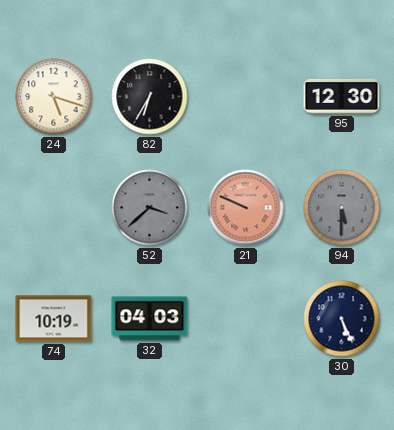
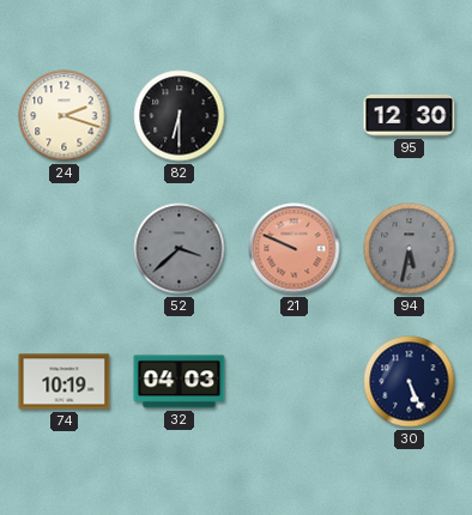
24: 5:18 -> 2:18 (65, 116)
82: 6:35 -> 6:30 (180, 116)
94: 5:30 -> 5:32 (410, 249)
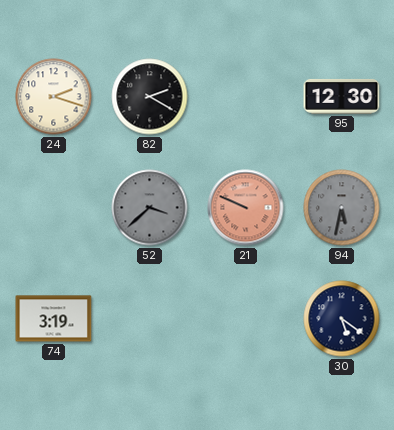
82: 6:30 -> 2:20 (150, 97)
74: 10:19 -> 3:19 (54, 319)
32: 04:03 -> none (180, 382)
30: 5:26 -> 5:21 (342, 319)
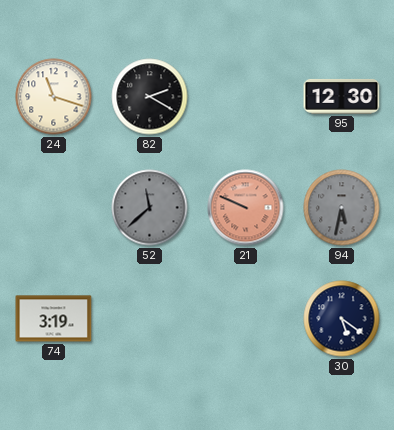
24: 2:18 -> 11:18 (54, 97)
52: 3:38 -> 11:38 (150, 208)
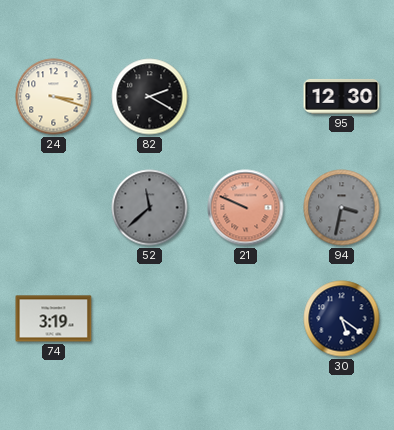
24: 11:18 -> 3:18 (54, 97)
94: 5:32 -> 3:32 (342, 208)
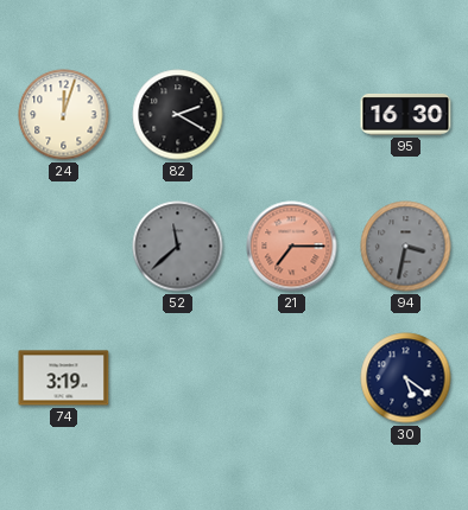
24: 3:18 -> 12:03 (64, 115)
95: 12:30 -> 16:30 (406, 115)
21: 9:49 -> 7:15 (292, 247)
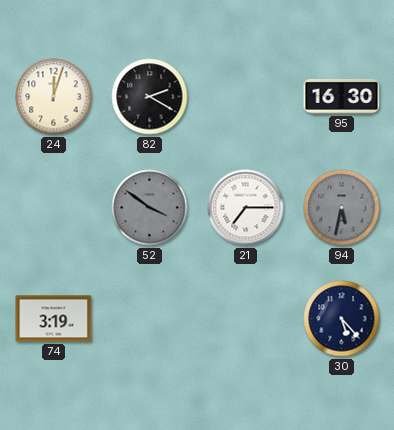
52: 11:38 -> 3:51 (150, 208)
21 dial: salmon -> white (246, 208)
94: 3:32 -> 5:32 (342, 208)
30: 5:21 -> 5:23 (342, 319)
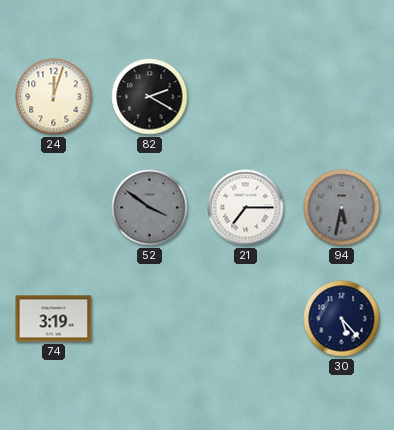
95: 16:30 -> none (342, 97)
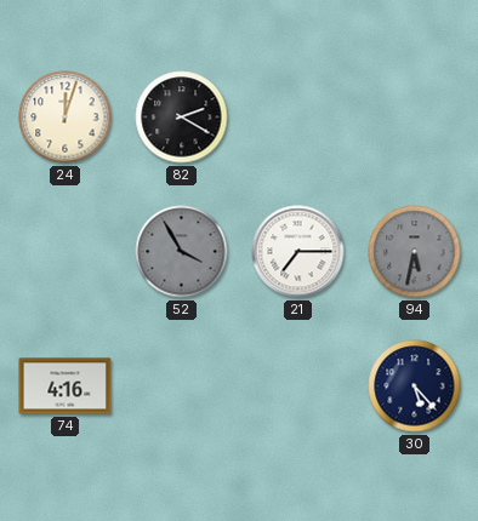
52: 3:51 -> 3:55 (182, 252)
74: 3:19 -> 4:16 (66, 387)
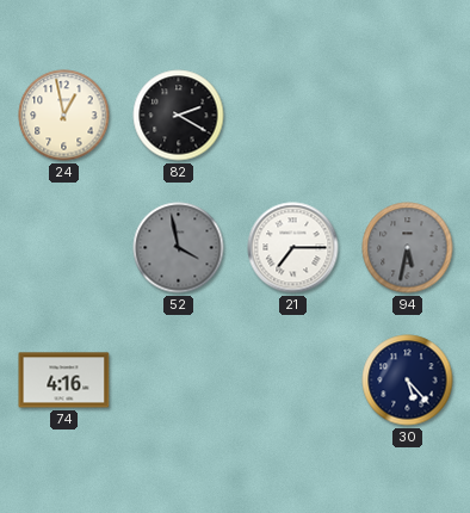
24: 12:03 -> 12:58 (64, 116)
52: 3:55 -> 3:58 (179, 248)
